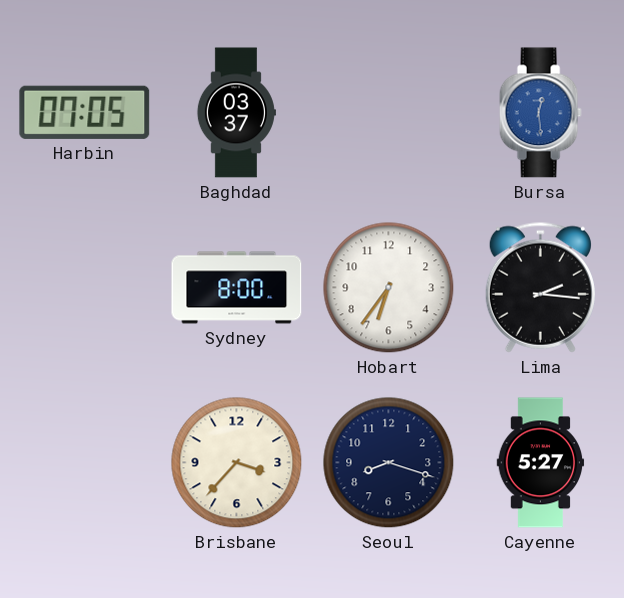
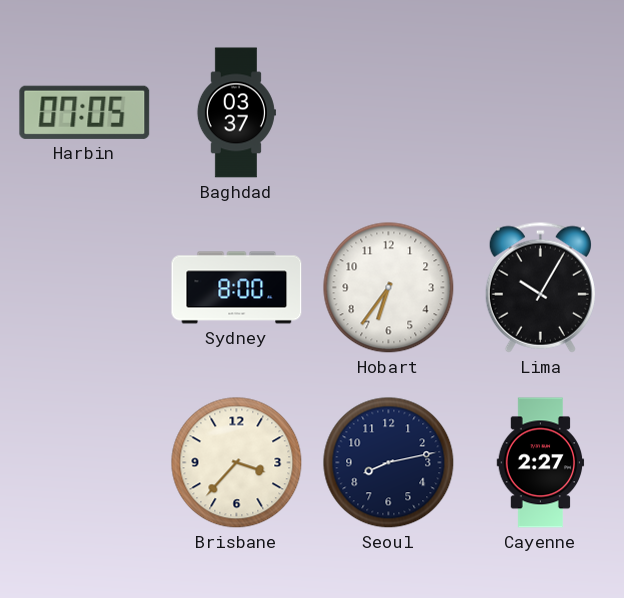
Bursa: 12:29 -> none (540, 113)
Lima: 2:16 -> 10:05 (540, 287)
Seoul: 8:18 -> 8:13 (389, 463)
Cayenne: 5:27 -> 2:27 (541, 463)
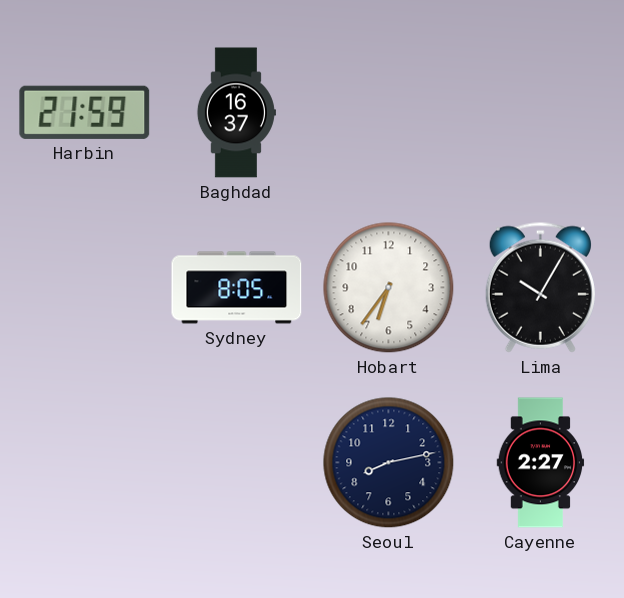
Harbin: 07:05 -> 21:59 (85, 112)
Baghdad: 03:37 -> 16:37 (236, 113)
Sydney: 8:00 -> 8:05 (237, 288)
Brisbane: 3:37 -> none (237, 463)
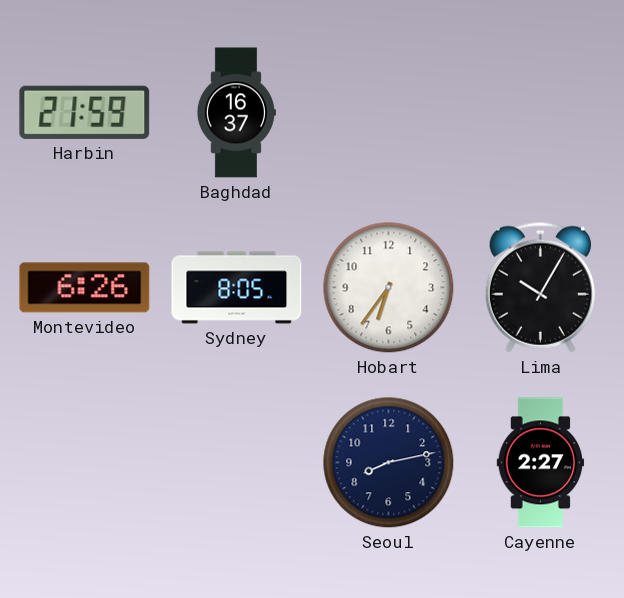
Montevideo: none -> 6:26 (85, 288)
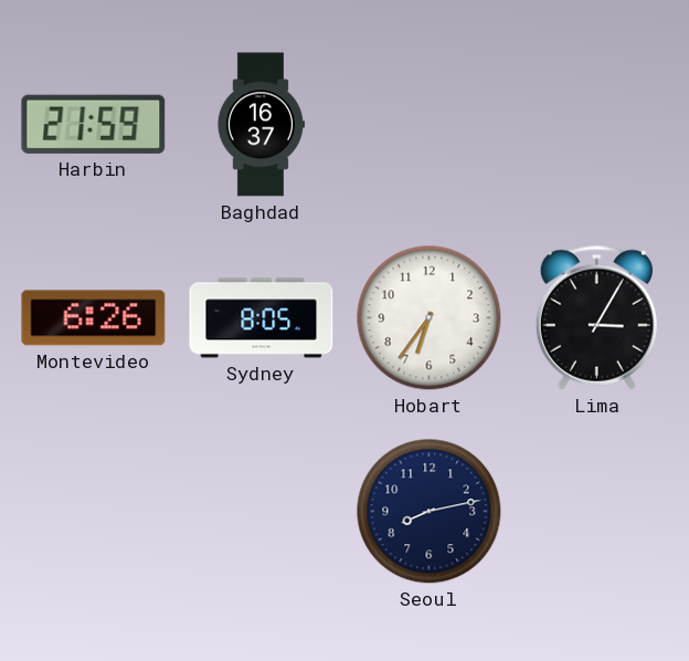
Lima: 10:05 -> 3:05 (596, 317)
Cayenne: 2:27 -> none (541, 463)
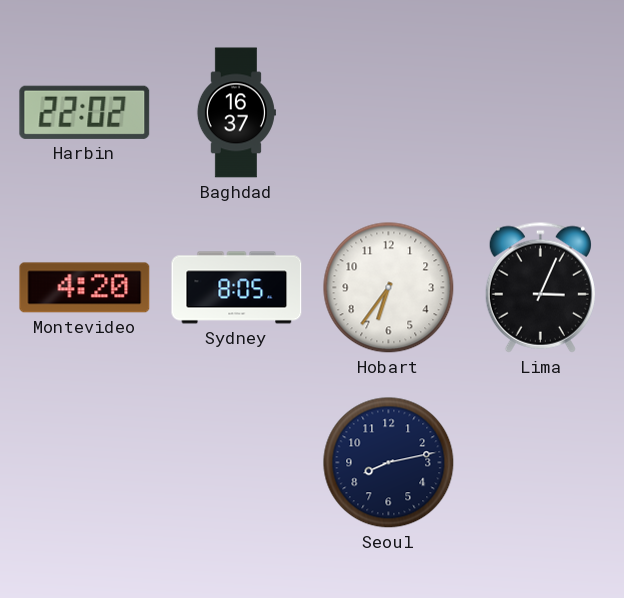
Harbin: 21:59 -> 22:02 (85, 112)
Montevideo: 6:26 -> 4:20 (85, 288)
Lima: 3:05 -> 3:04 (540, 287)
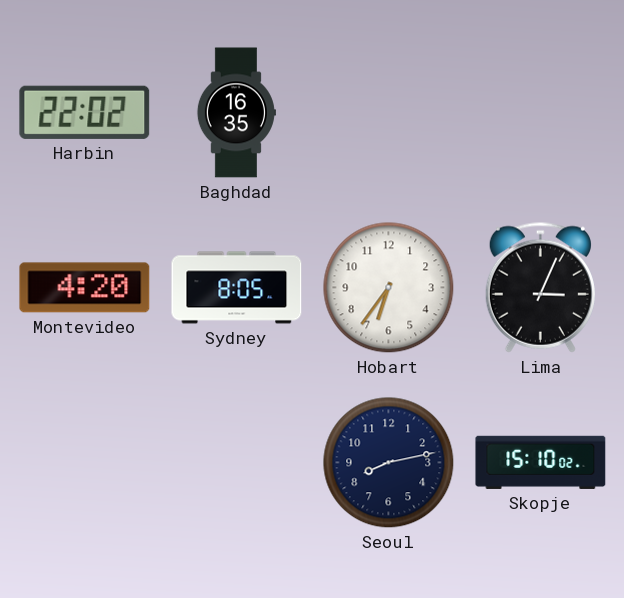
Baghdad: 16:37 -> 16:35 (236, 113)
Skopje: none -> 15:10 (541, 462)
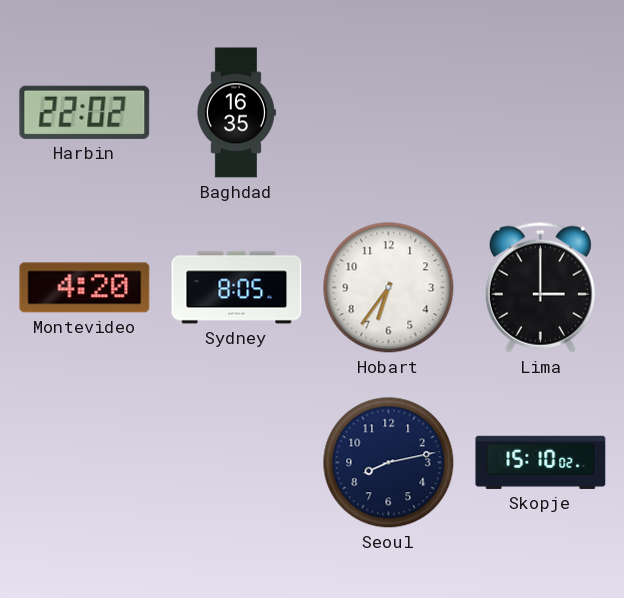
Lima: 3:04 -> 3:00 (540, 287)
